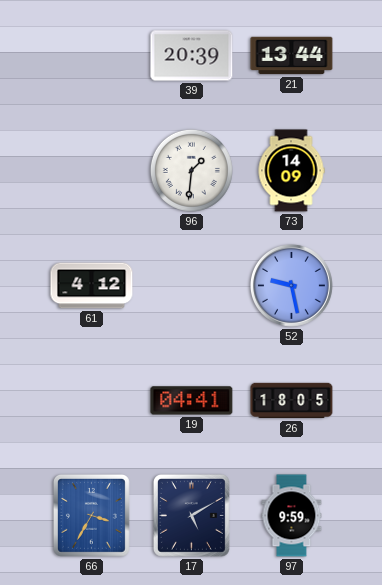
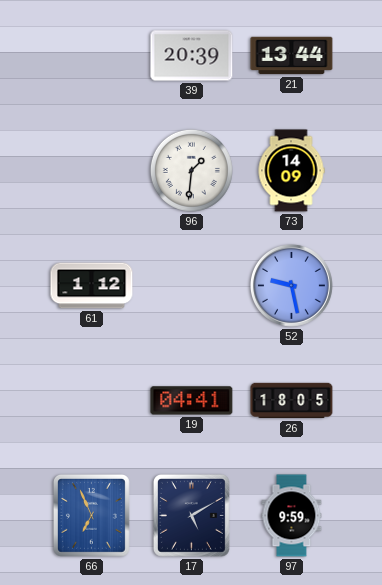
61: 4:12 -> 1:12 (92, 286)
66: 3:35 -> 6:56 (91, 515)
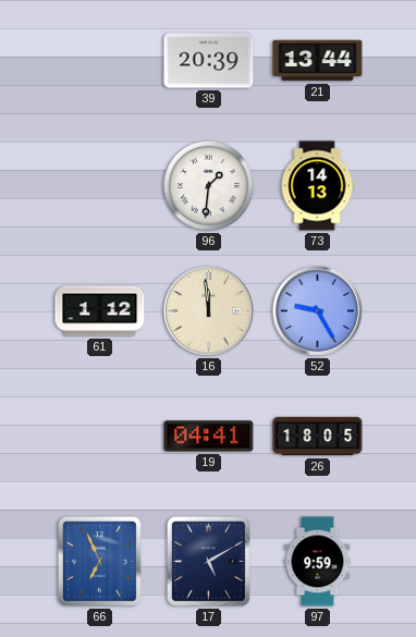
73: 14:09 -> 14:13 (317, 186)
16: none -> 11:59 (208, 310)
52: 9:28 -> 9:25 (317, 310)
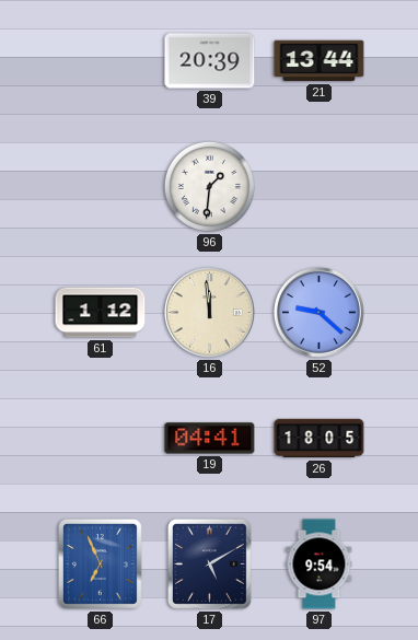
73: 14:13 -> none (317, 186)
52: 9:25 -> 9:22 (318, 312)
97: 9:59 -> 9:54 (320, 565)
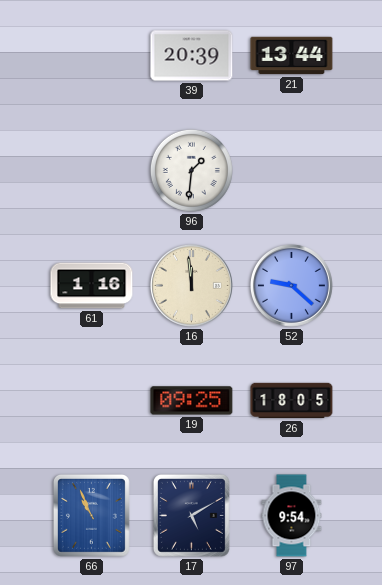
61: 1:12 -> 1:16 (92, 286)
19: 04:41 -> 09:25 (192, 401)
66: 6:56 -> 10:56 (91, 515)
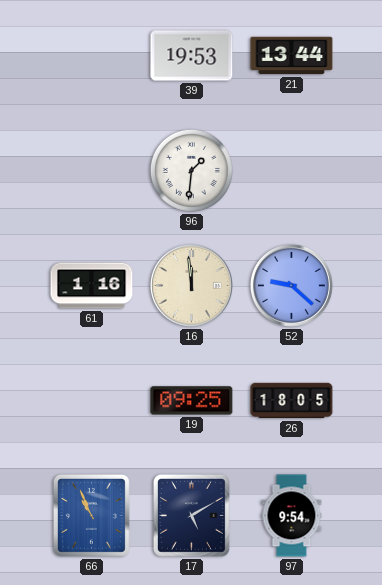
39: 20:39 -> 19:53 (192, 56)
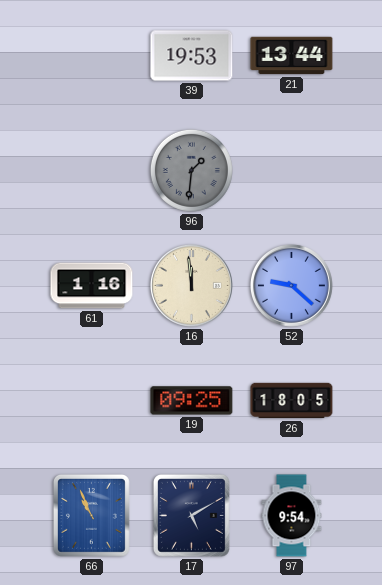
96 dial: white -> grey (191, 170)
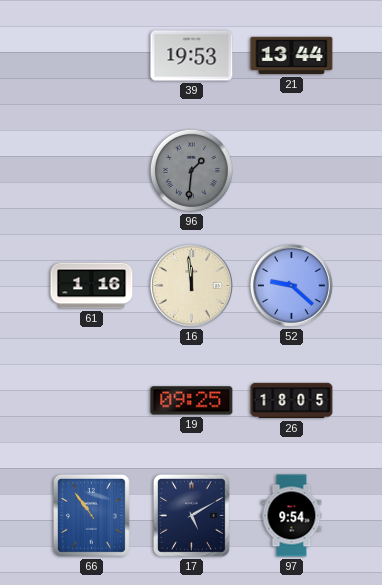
66: 10:56 -> 10:54 (91, 515)
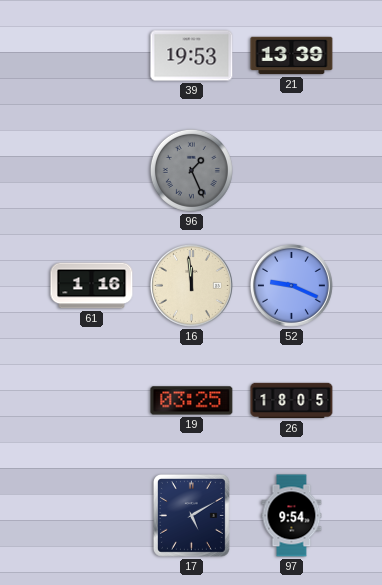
21: 13:44 -> 13:39 (292, 56)
96: 1:31 -> 1:26 (191, 170)
52: 9:22 -> 9:19 (291, 285)
19: 09:25 -> 03:25 (192, 401)
66: 10:54 -> none (91, 515)
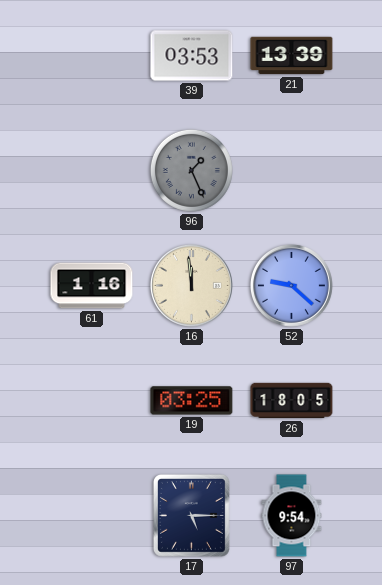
39: 19:53 -> 03:53 (192, 56)
52: 9:19 -> 9:22 (291, 285)
17: 5:10 -> 5:15 (191, 515)
